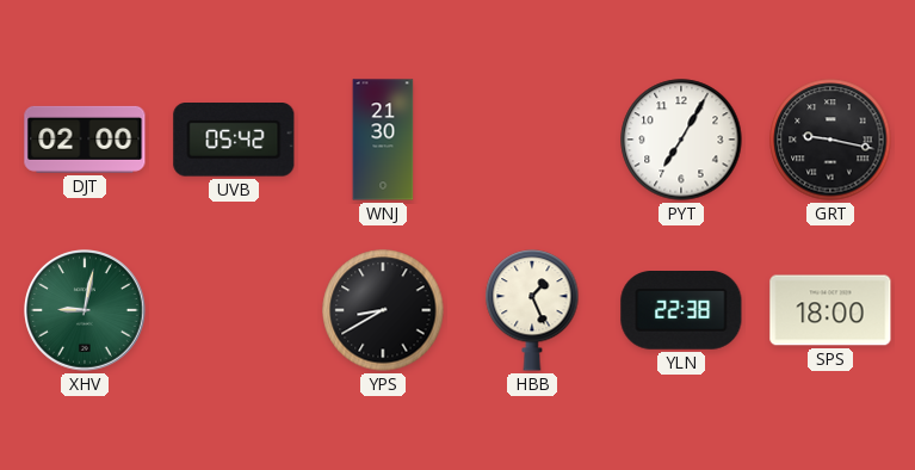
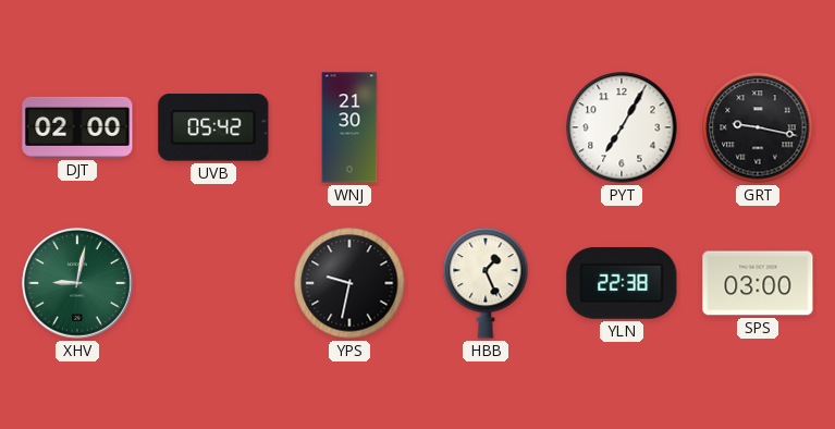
YPS: 8:40 -> 9:32 (349, 283)
SPS: 18:00 -> 03:00 (758, 283)
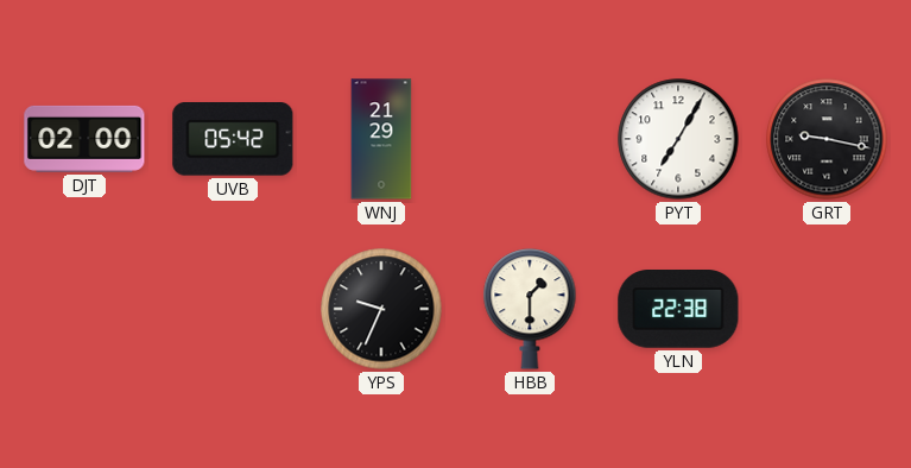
WNJ: 21:30 -> 21:29 (381, 139)
XHV: 9:02 -> none (78, 284)
YPS: 9:32 -> 9:34 (381, 309)
HBB: 1:26 -> 1:30 (530, 309)
SPS: 03:00 -> none (758, 283)
